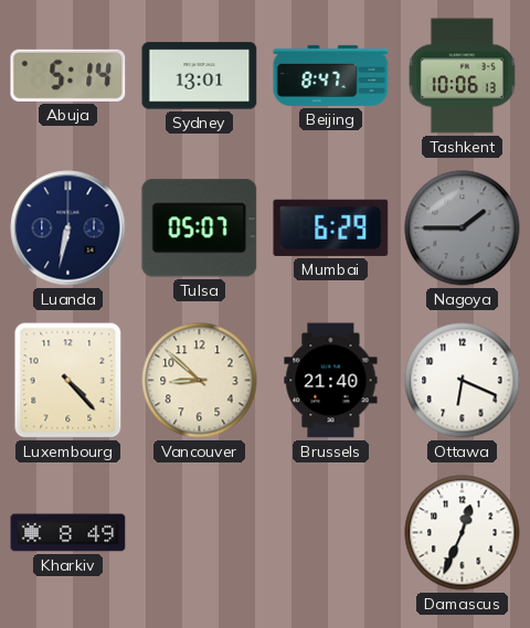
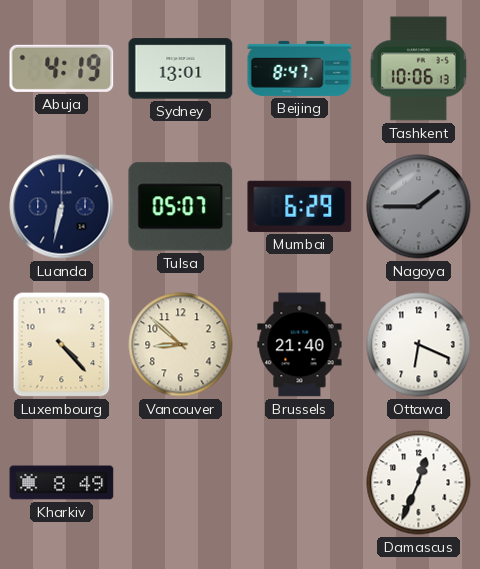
Abuja: 5:14 -> 4:19 (62, 68)
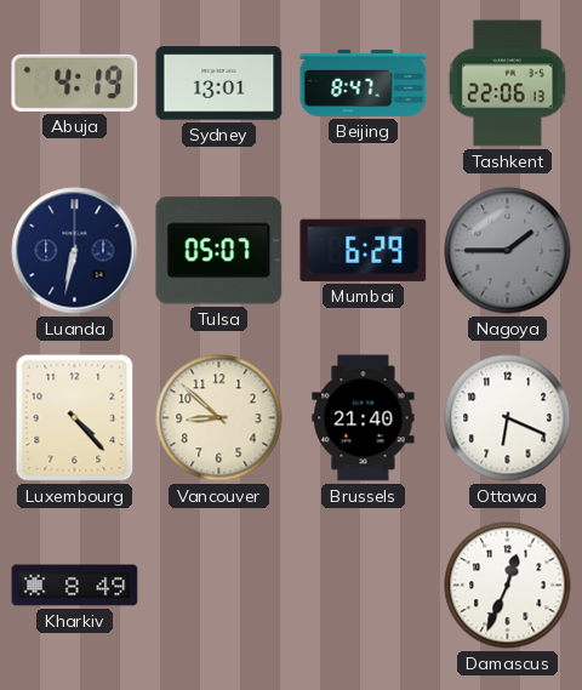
Tashkent: 10:06 -> 22:06 (507, 84)
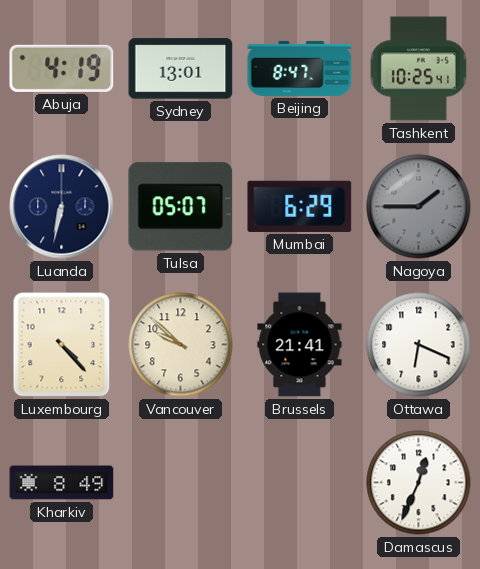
Tashkent: 22:06 -> 10:25 (418, 69)
Vancouver: 8:52 -> 9:52 (181, 345)
Brussels: 21:40 -> 21:41 (300, 345)
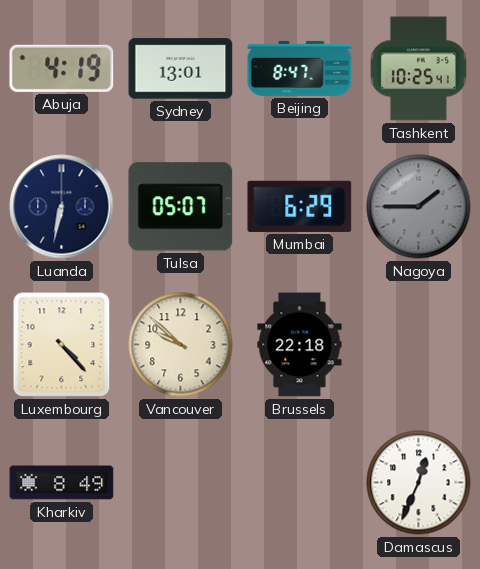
Brussels: 21:41 -> 22:18 (300, 345)
Ottawa: 6:19 -> none (419, 345)
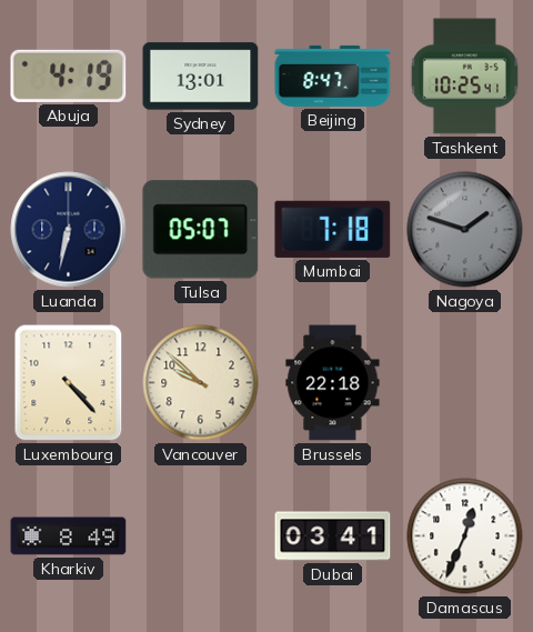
Mumbai: 6:29 -> 7:18 (333, 229)
Nagoya: 1:45 -> 1:48 (465, 230)
Dubai: none -> 03:41 (333, 536)
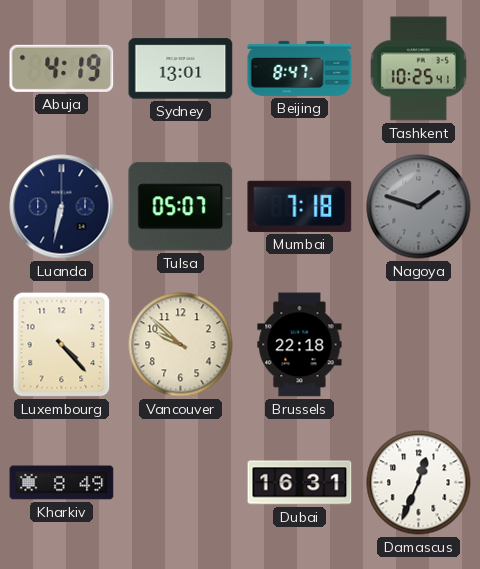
Dubai: 03:41 -> 16:31 (300, 483)
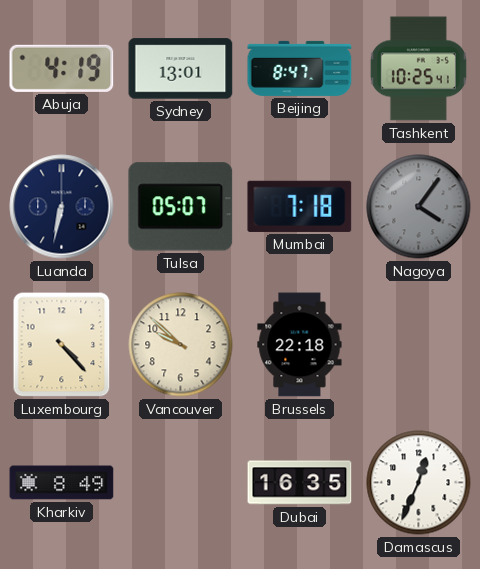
Nagoya: 1:48 -> 4:06 (419, 207)
Dubai: 16:31 -> 16:35 (300, 483)
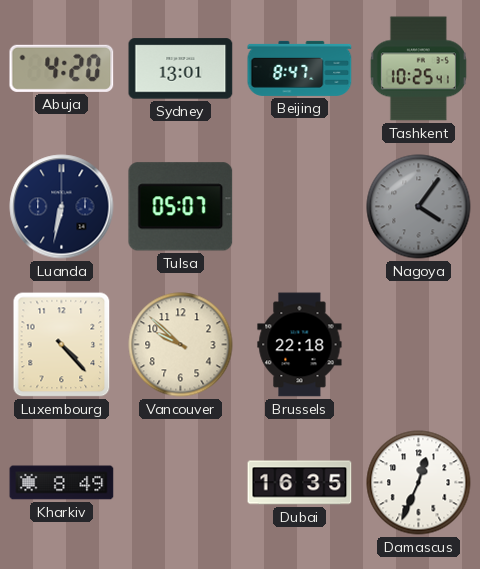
Abuja: 4:19 -> 4:20 (62, 68)
Mumbai: 7:18 -> none (300, 206)
